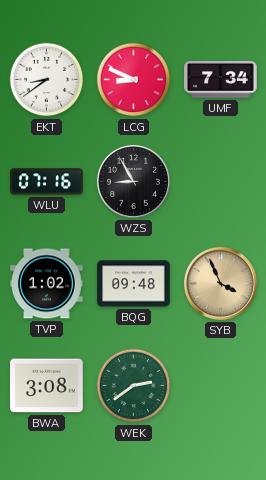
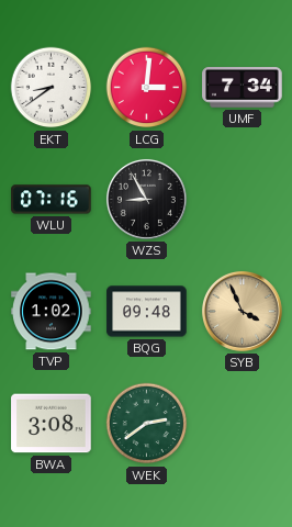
LCG: 8:49 -> 3:01 (147, 88)
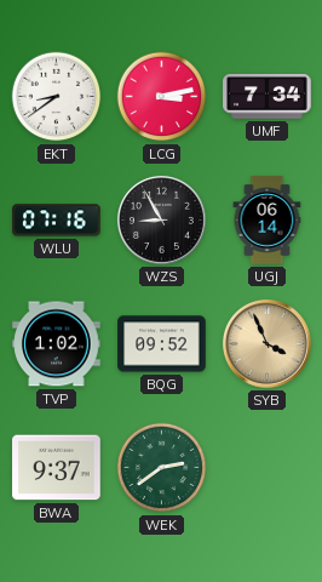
LCG: 3:01 -> 3:13 (162, 97)
UGJ: none -> 06:14 (268, 221)
BQG: 09:48 -> 09:52 (162, 344)
BWA: 3:08 -> 9:37 (57, 468)
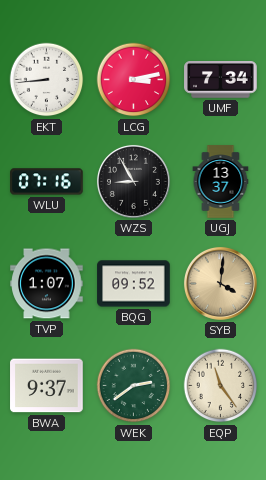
EKT: 8:39 -> 8:44 (47, 80)
UGJ: 06:14 -> 13:37 (221, 182)
TVP: 1:02 -> 1:07 (47, 284)
SYB: 3:56 -> 4:01 (220, 283)
EQP: none -> 11:24 (221, 386)
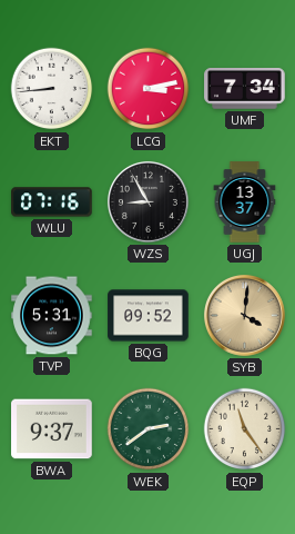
TVP: 1:07 -> 5:31 (52, 316)
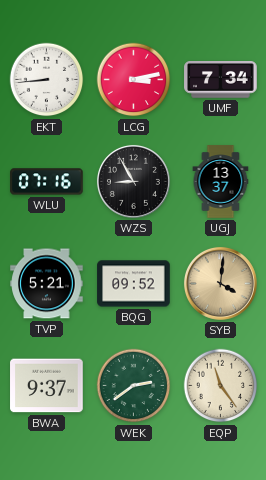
TVP: 5:31 -> 5:21 (47, 284)
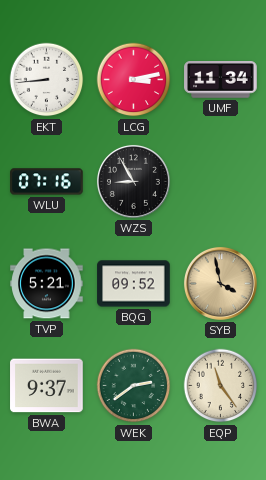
UMF: 7:34 -> 11:34 (221, 80)
UGJ: 13:37 -> none (221, 182)
SYB: 4:01 -> 3:58 (220, 283)
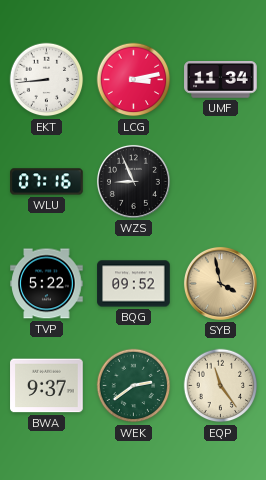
WZS: 8:55 -> 8:56 (133, 181)
TVP: 5:21 -> 5:22 (47, 284)
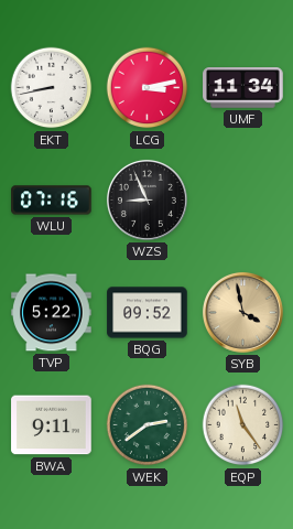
EKT: 8:44 -> 8:43 (52, 88)
BWA: 9:37 -> 9:11 (52, 425)
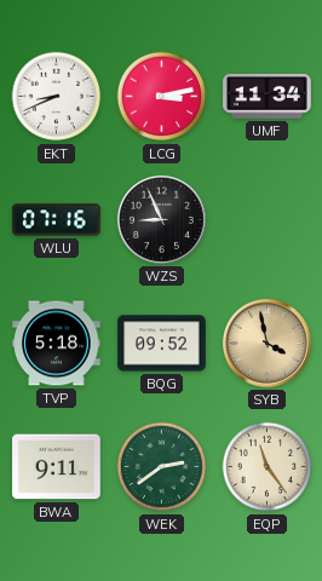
EKT: 8:43 -> 8:41 (57, 97)
TVP: 5:22 -> 5:18 (57, 344)
